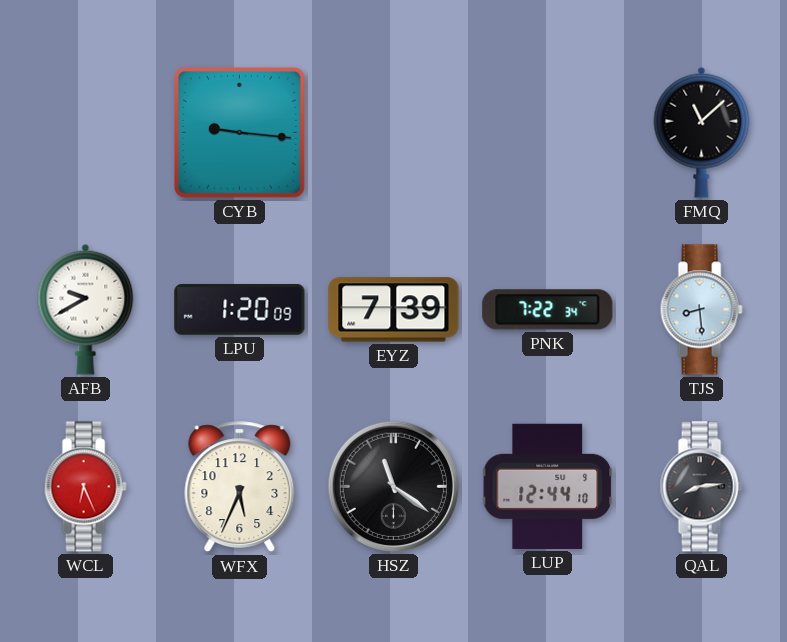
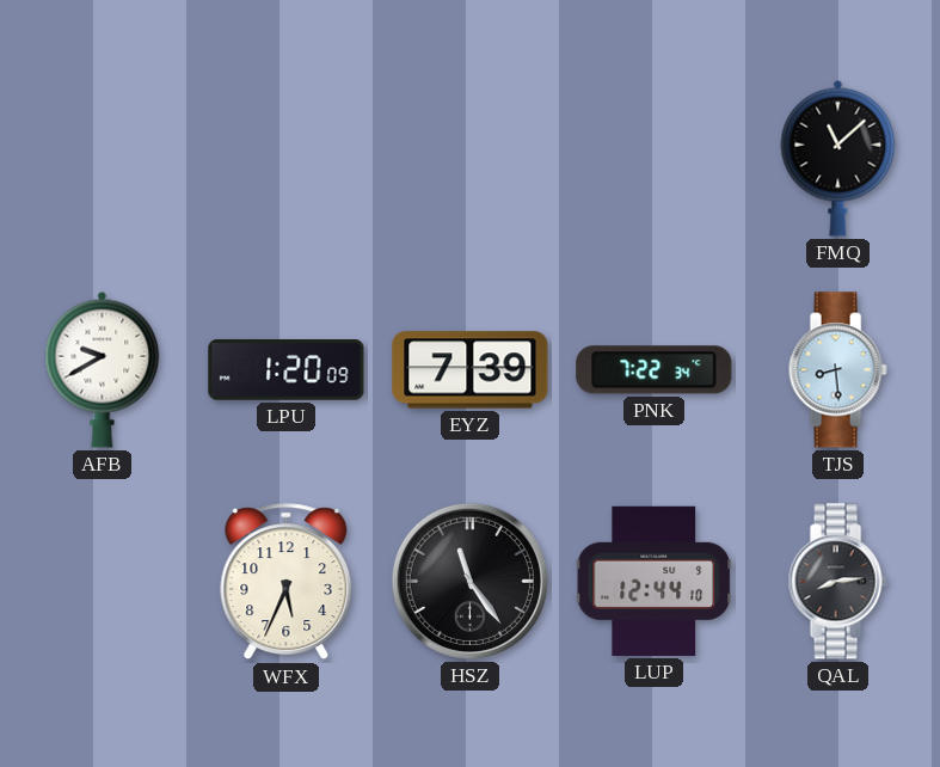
CYB: 9:16 -> none (240, 133)
WCL: 6:26 -> none (85, 487)
HSZ: 11:21 -> 11:24 (469, 581)
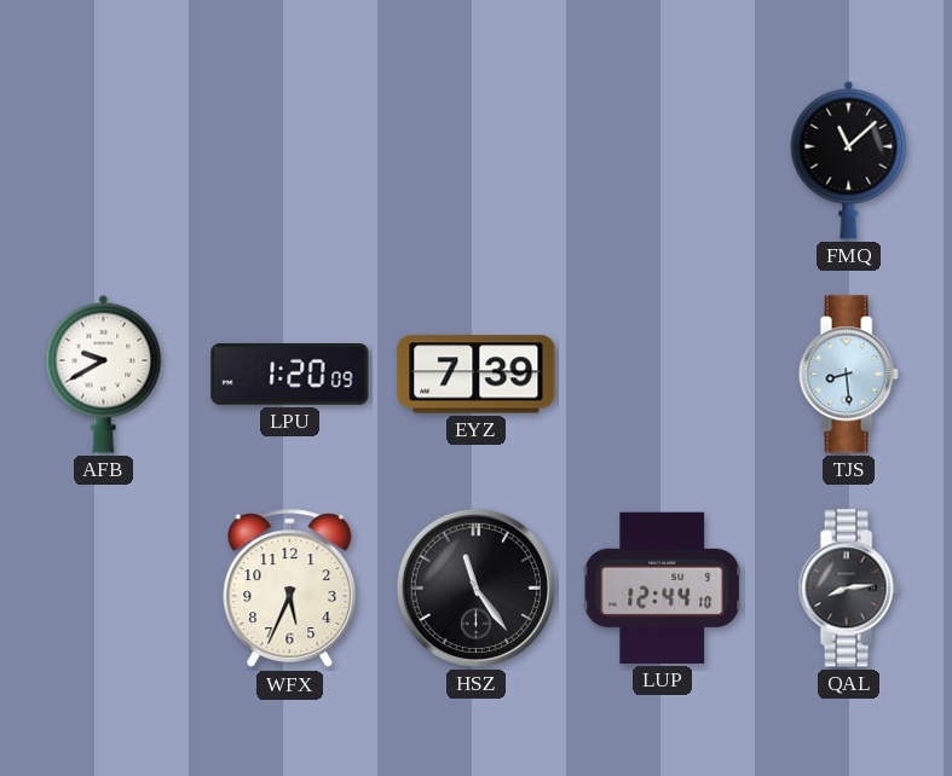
PNK: 7:22 -> none (655, 370)
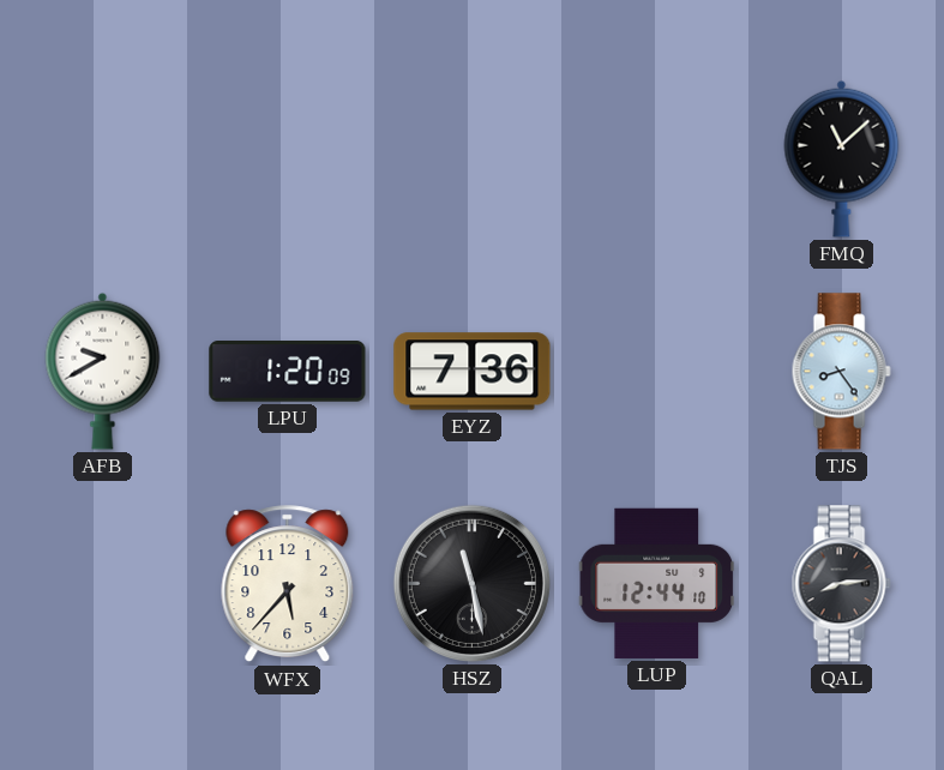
EYZ: 7:39 -> 7:36 (473, 372)
TJS: 8:29 -> 8:24 (841, 372)
WFX: 5:34 -> 5:37 (288, 584)
HSZ: 11:24 -> 11:28 (471, 583)
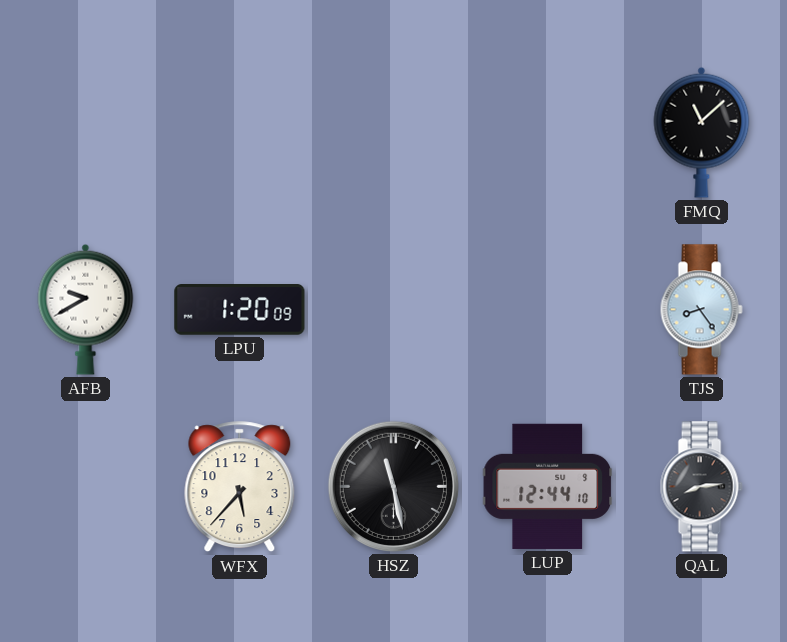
EYZ: 7:36 -> none (473, 372)
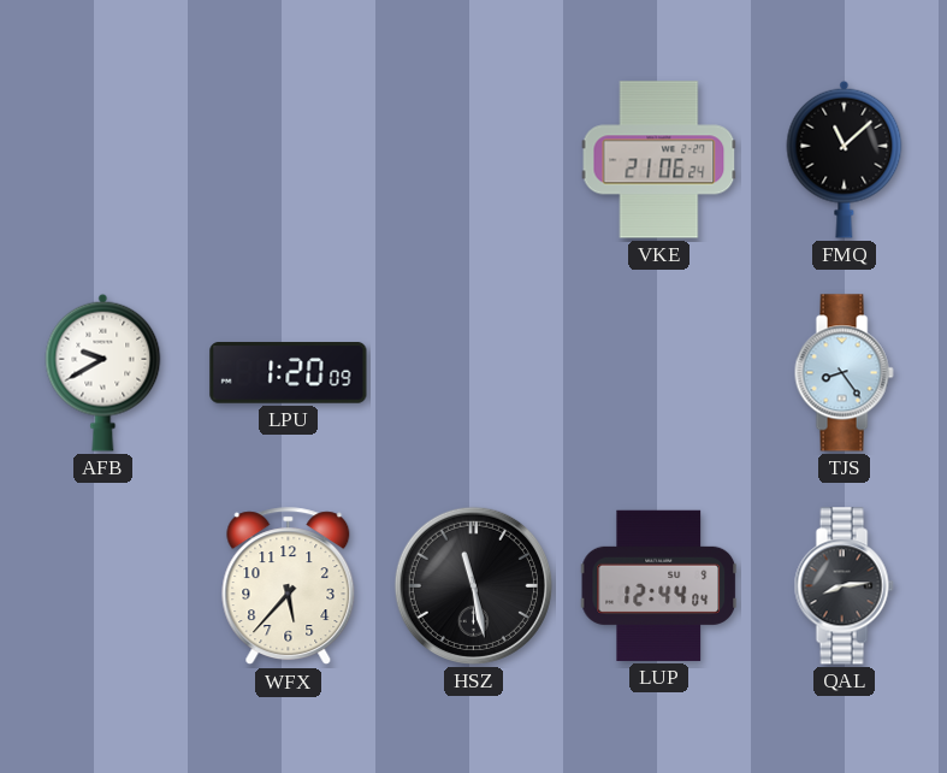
VKE: none -> 21:06 (659, 160)
LUP: 12:44:10 -> 12:44:04 (658, 585)
